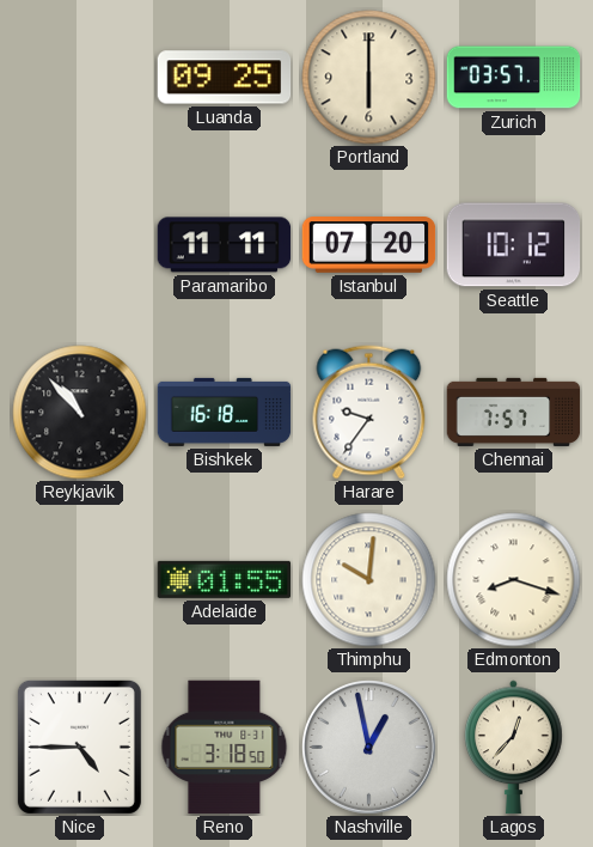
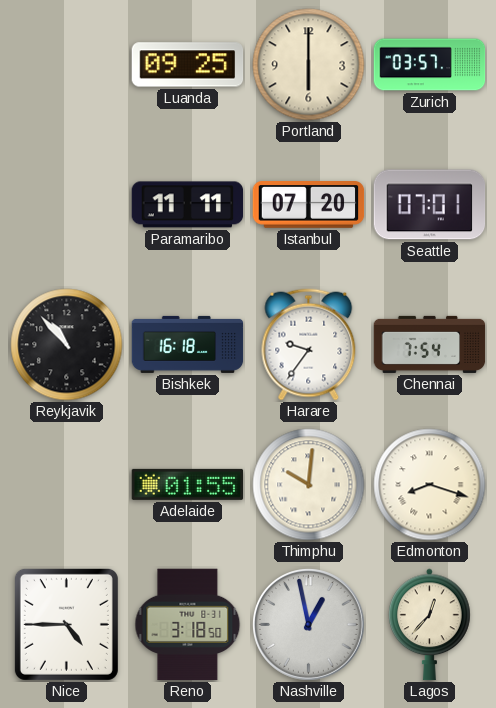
Seattle: 10:12 -> 07:01 (430, 205)
Chennai: 7:57 -> 7:54 (430, 344)
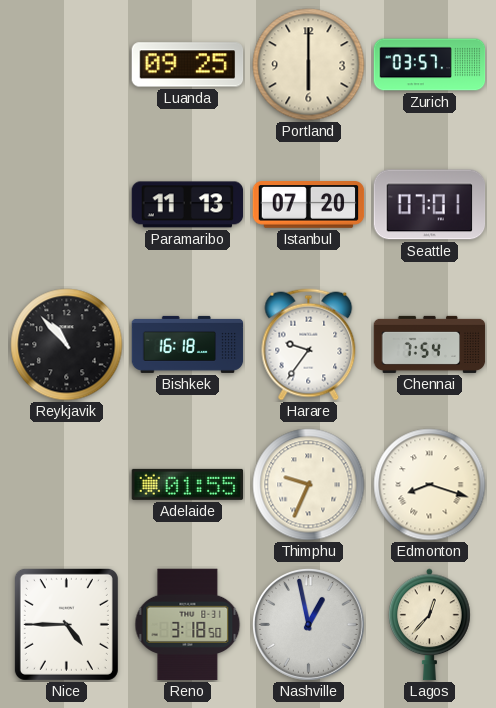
Paramaribo: 11:11 -> 11:13 (188, 205)
Thimphu: 10:01 -> 9:34 (309, 485)
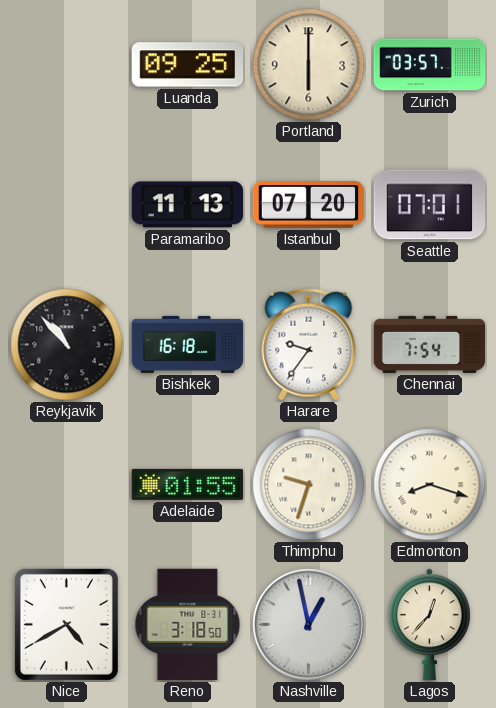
Thimphu: 9:34 -> 9:33 (309, 485)
Nice: 4:45 -> 4:40 (66, 624)
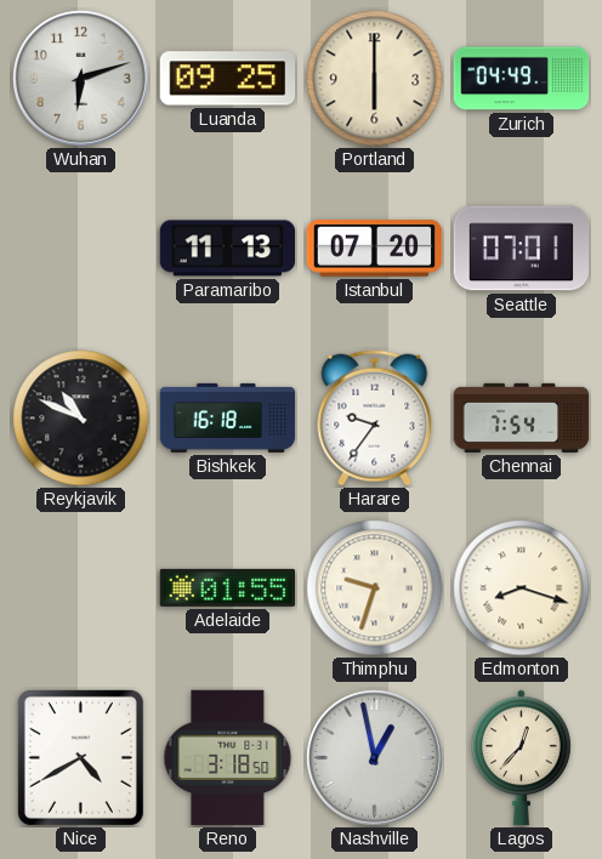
Wuhan: none -> 6:12 (81, 79)
Zurich: 03:57 -> 04:49 (522, 79)
Reykjavik: 10:53 -> 10:49 (81, 419)
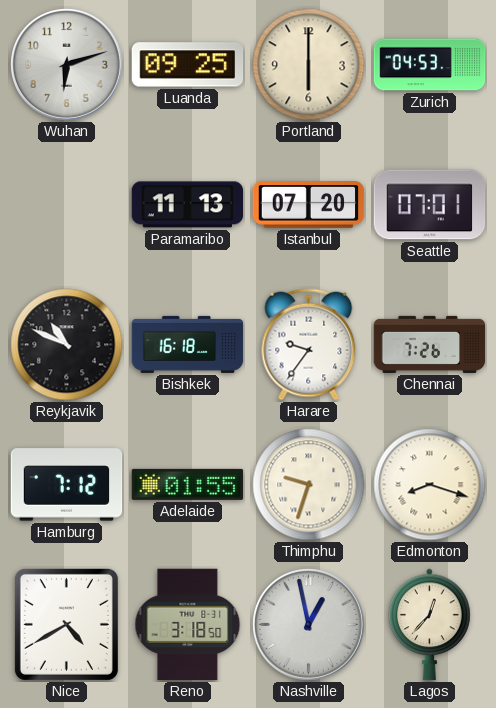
Zurich: 04:49 -> 04:53 (430, 65)
Chennai: 7:54 -> 7:26 (430, 344)
Hamburg: none -> 7:12 (67, 485)
